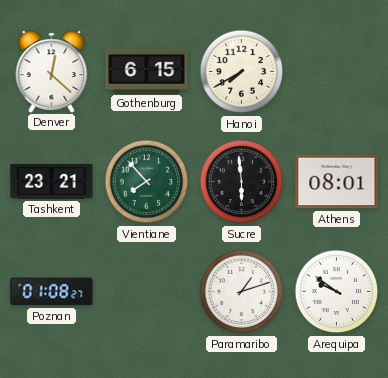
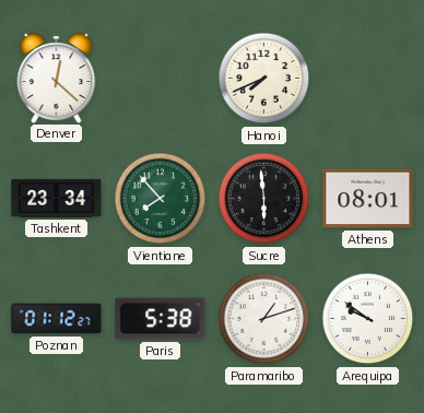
Gothenburg: 6:15 -> none (147, 71)
Hanoi: 7:40 -> 7:41 (264, 79)
Tashkent: 23:21 -> 23:34 (57, 198)
Poznan: 01:08 -> 01:12 (57, 319)
Paris: none -> 5:38 (161, 319)
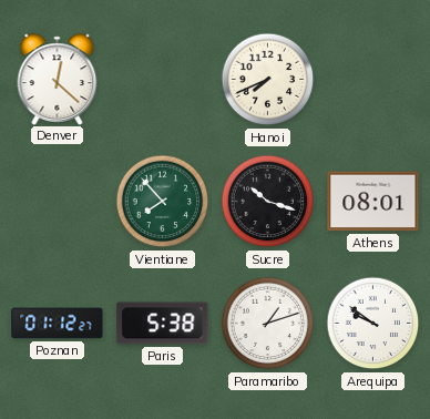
Tashkent: 23:34 -> none (57, 198)
Sucre: 5:59 -> 10:18 (268, 202)
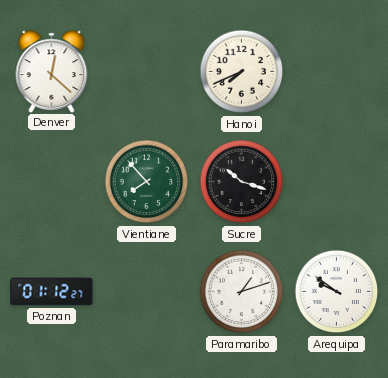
Athens: 08:01 -> none (373, 202)
Paris: 5:38 -> none (163, 324)
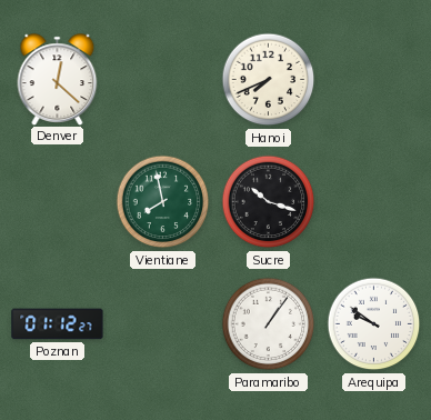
Vientiane: 7:53 -> 7:58 (163, 202)
Paramaribo: 1:12 -> 1:06 (269, 324)
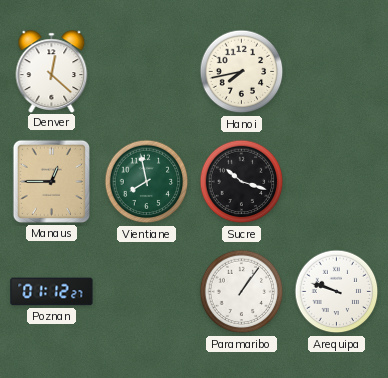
Hanoi: 7:41 -> 7:43 (242, 72)
Manaus: none -> 12:45 (51, 181)
Arequipa: 9:51 -> 9:48 (337, 292)
